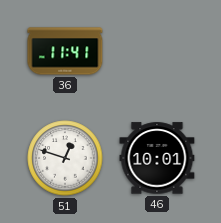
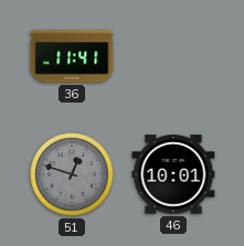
51 dial: white -> grey (72, 174)
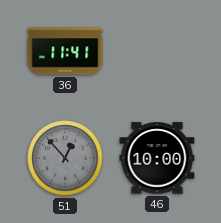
51: 12:48 -> 12:53 (65, 158)
46: 10:01 -> 10:00 (157, 158)
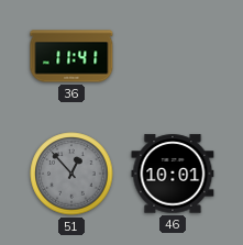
46: 10:00 -> 10:01 (173, 174)
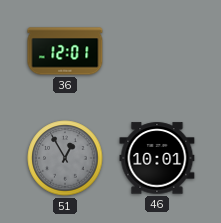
36: 11:41 -> 12:01 (65, 51)
51: 12:53 -> 12:55 (65, 158)
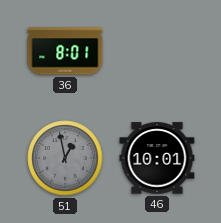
36: 12:01 -> 8:01 (65, 51)
51: 12:55 -> 12:58 (65, 158)
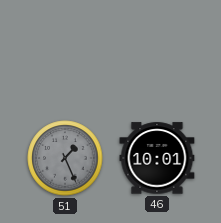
36: 8:01 -> none (65, 51)
51: 12:58 -> 1:26 (65, 158)
